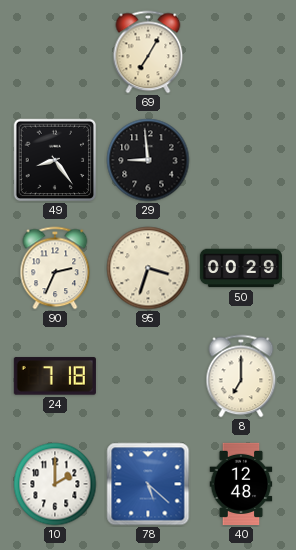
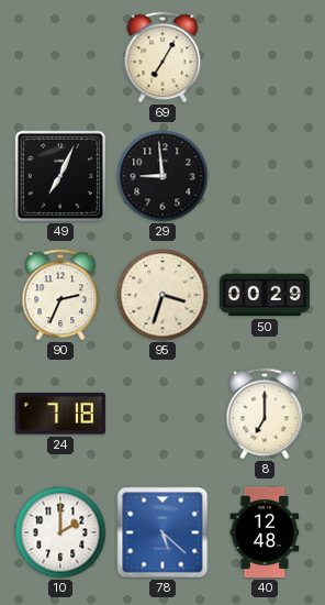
49: 8:24 -> 7:04 (60, 176)
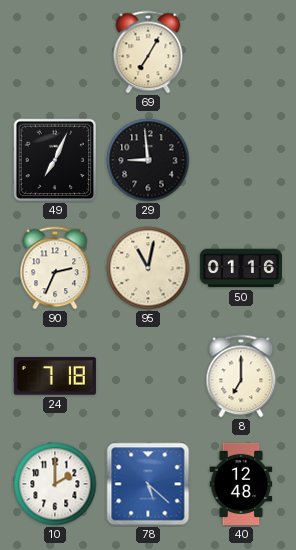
95: 3:33 -> 11:02 (148, 268)
50: 00:29 -> 01:16 (241, 268)
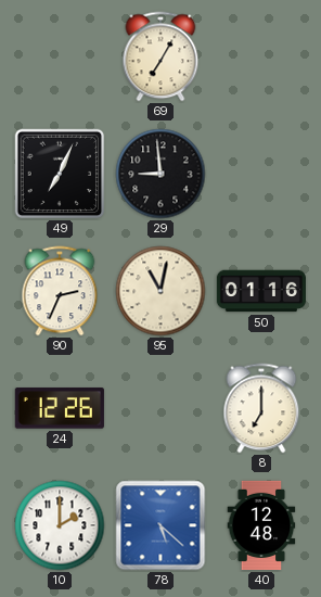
24: 7:18 -> 12:26 (60, 408)
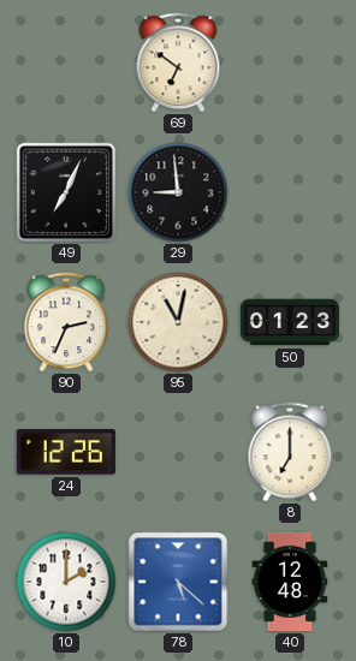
69: 7:05 -> 6:51 (178, 62)
50: 01:16 -> 01:23 (290, 322)
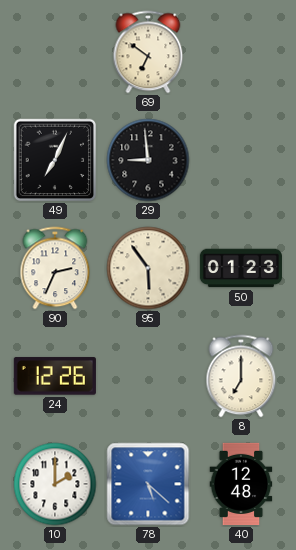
95: 11:02 -> 5:54 (148, 268)
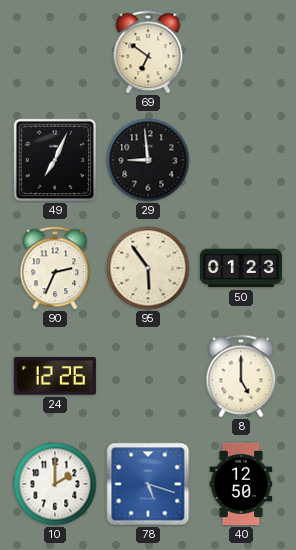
8: 7:00 -> 5:00 (241, 376)
78: 5:22 -> 5:18 (148, 484)
40: 12:48 -> 12:50 (241, 484)
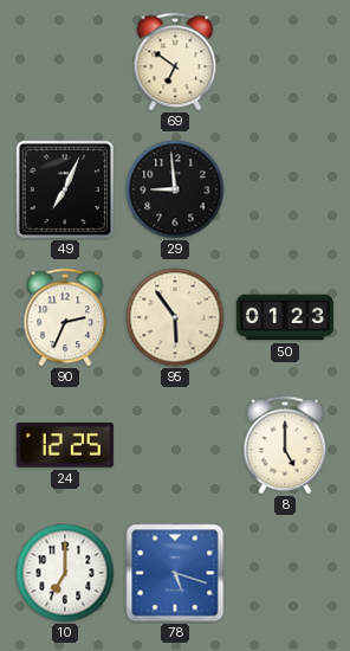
24: 12:26 -> 12:25 (65, 445)
10: 2:00 -> 7:00 (65, 573)
40: 12:50 -> none (241, 484)
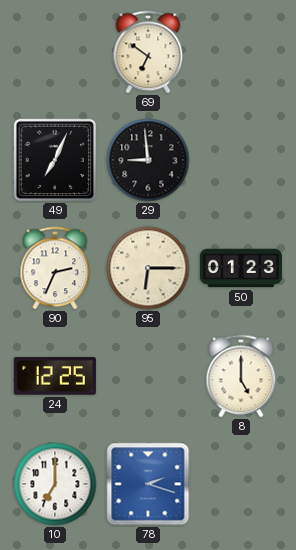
95: 5:54 -> 6:15 (148, 268)
78: 5:18 -> 2:18 (148, 484)
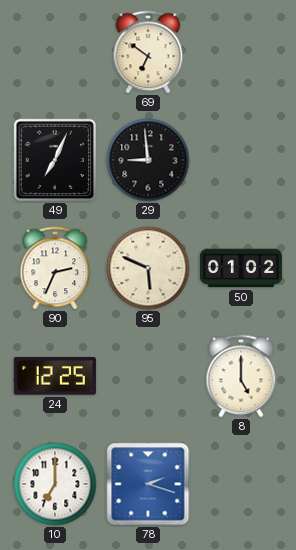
95: 6:15 -> 5:49 (148, 268)
50: 01:23 -> 01:02 (241, 268)
